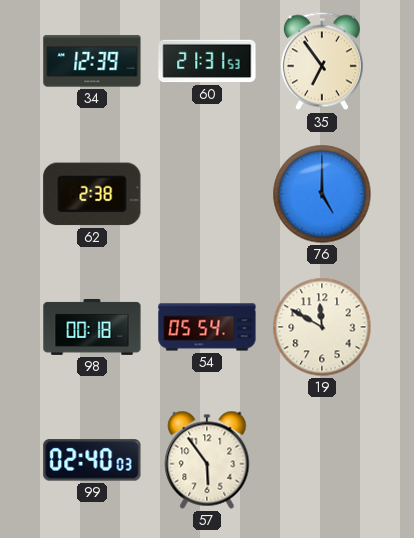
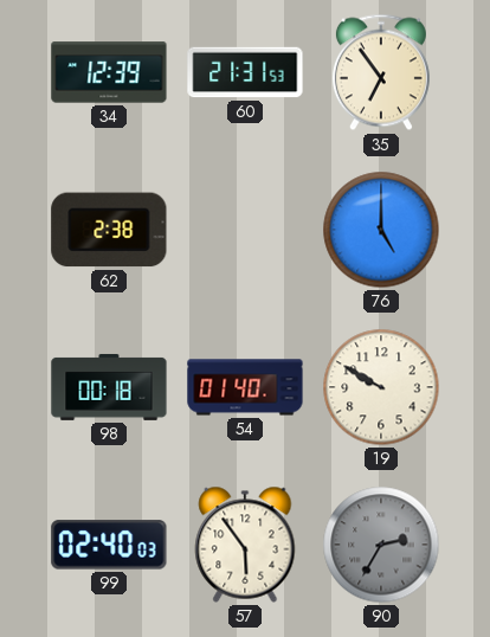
54: 05:54 -> 01:40 (245, 387)
19: 11:50 -> 9:50 (381, 387)
90: none -> 2:35 (381, 545)
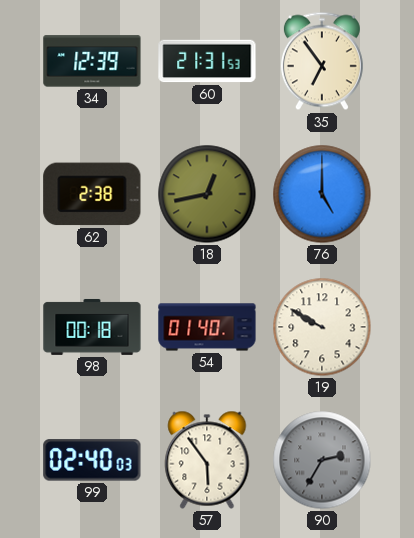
18: none -> 12:43 (207, 194)
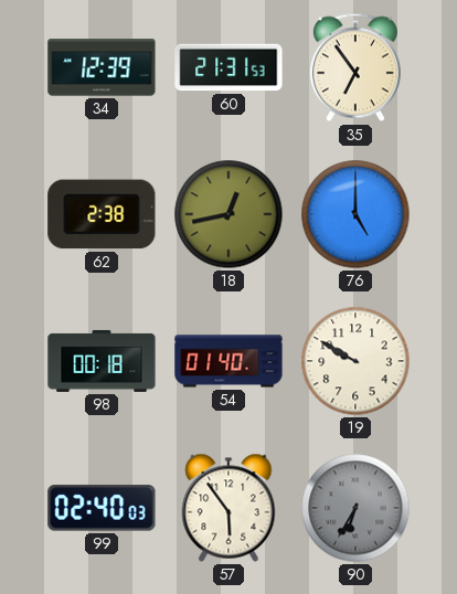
90: 2:35 -> 6:35 (355, 508)
